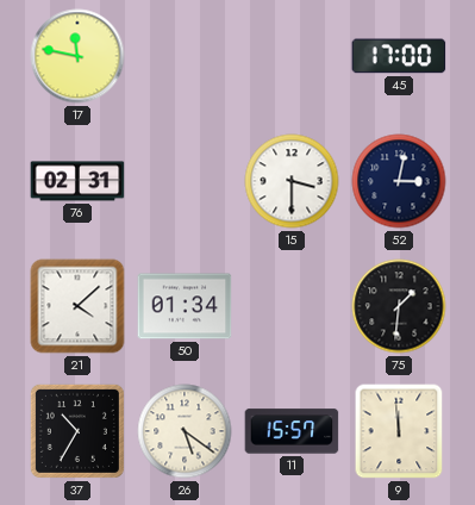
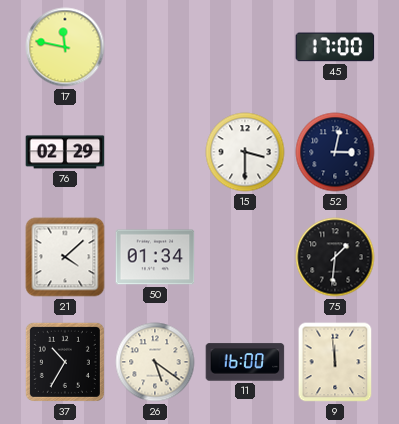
76: 02:31 -> 02:29 (65, 152)
11: 15:57 -> 16:00 (245, 362)
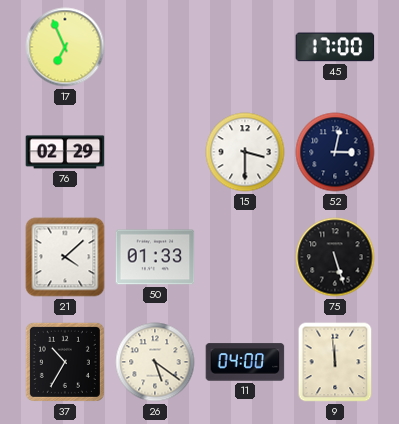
17: 11:47 -> 6:56 (65, 47)
50: 01:34 -> 01:33 (155, 257)
75: 1:31 -> 5:27 (335, 257)
11: 16:00 -> 04:00 (245, 362)
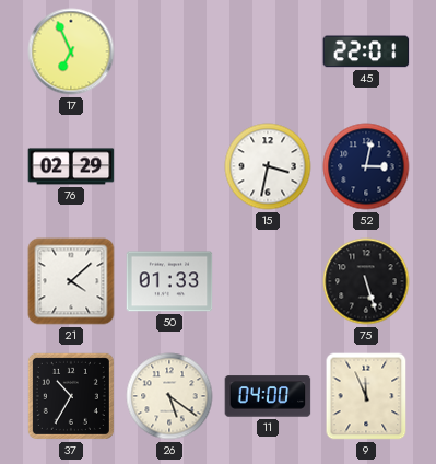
45: 17:00 -> 22:01 (366, 51)
15: 3:30 -> 3:32 (268, 166)
9: 11:59 -> 11:56 (366, 396)
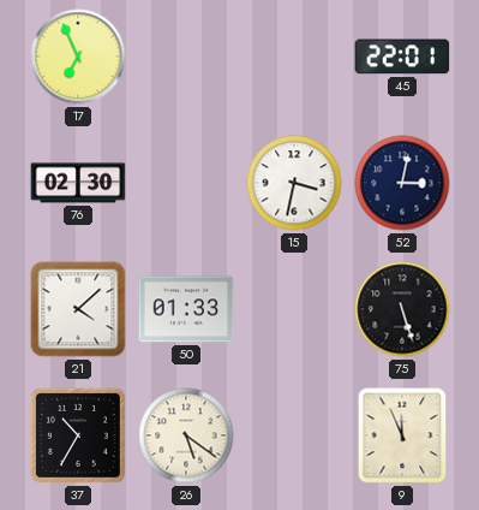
76: 02:29 -> 02:30 (78, 183)
11: 04:00 -> none (268, 396)
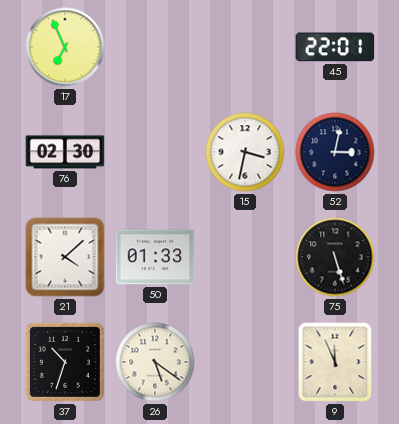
37: 10:35 -> 10:33 (65, 362)
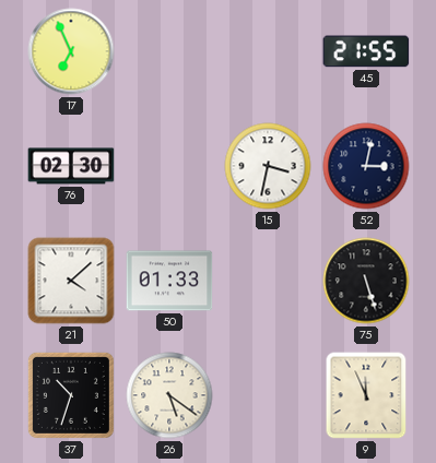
45: 22:01 -> 21:55 (366, 51)
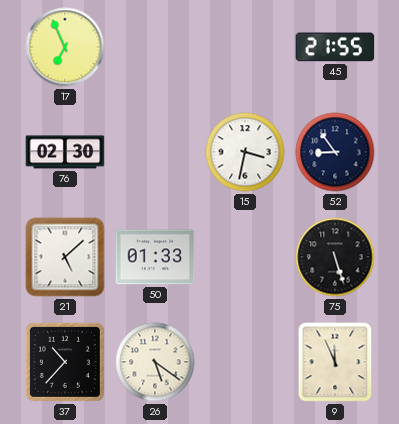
52: 3:02 -> 8:54 (335, 152)
21: 4:08 -> 5:08 (65, 257)
37: 10:33 -> 10:37 (65, 362)
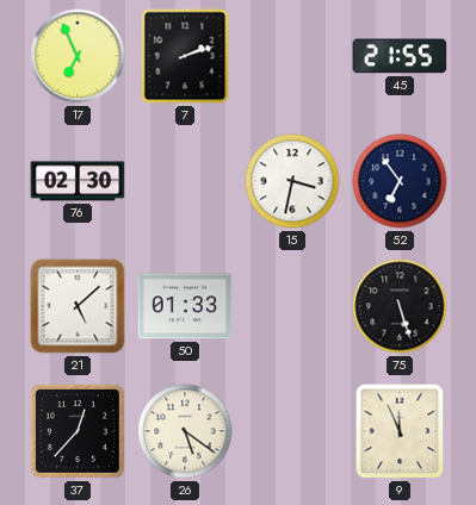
7: none -> 2:12 (185, 56)
52: 8:54 -> 6:54 (400, 181)
37: 10:37 -> 12:37 (78, 431)
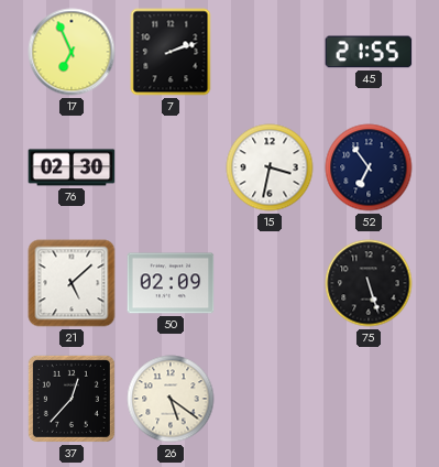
50: 01:33 -> 02:09 (171, 283)
9: 11:56 -> none (400, 431)
